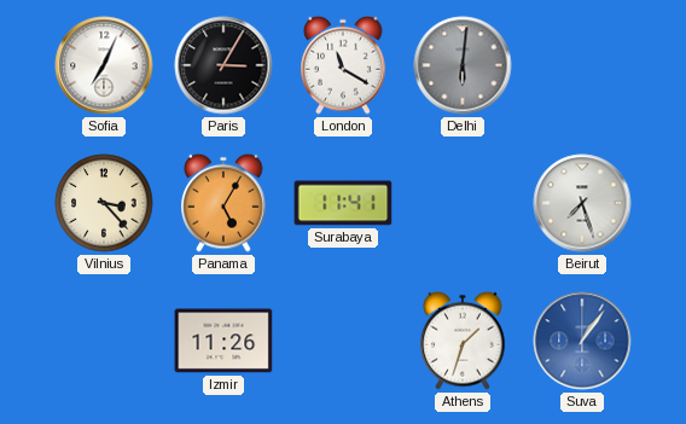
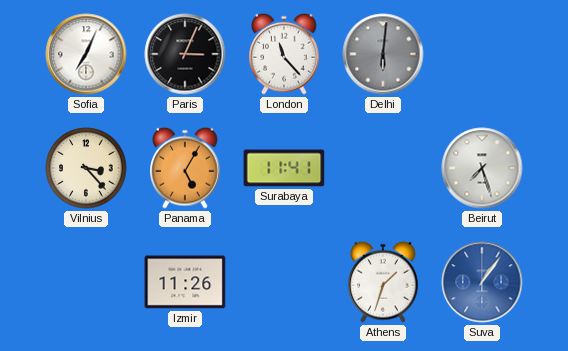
Paris: 3:05 -> 3:04 (185, 54)
London: 11:20 -> 11:23 (284, 54)
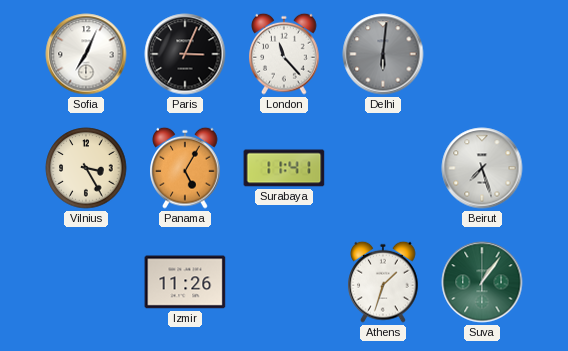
Vilnius: 3:23 -> 3:25 (86, 168)
Suva dial: blue -> green (482, 282)
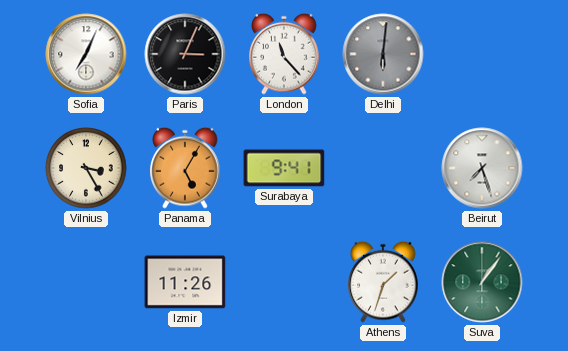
Surabaya: 11:41 -> 9:41 (284, 168)
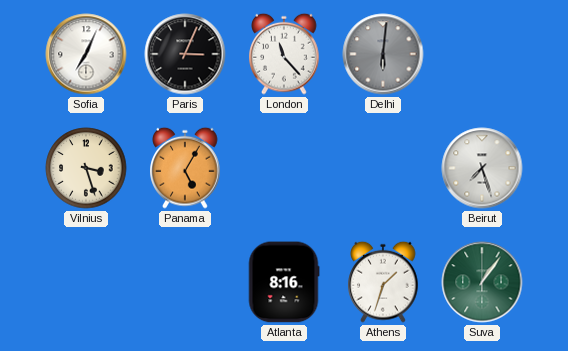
Vilnius: 3:25 -> 3:27 (86, 168)
Surabaya: 9:41 -> none (284, 168)
Izmir: 11:26 -> none (185, 282)
Atlanta: none -> 8:16 (284, 282)
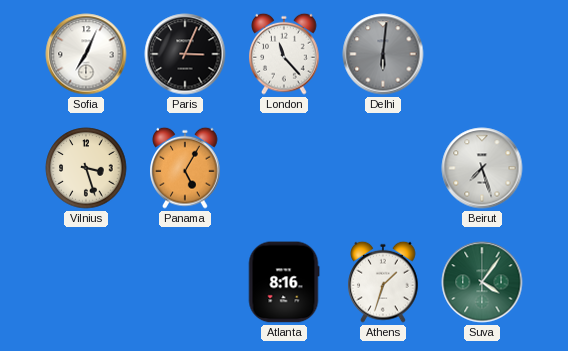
Suva: 1:06 -> 4:06 (482, 282)
